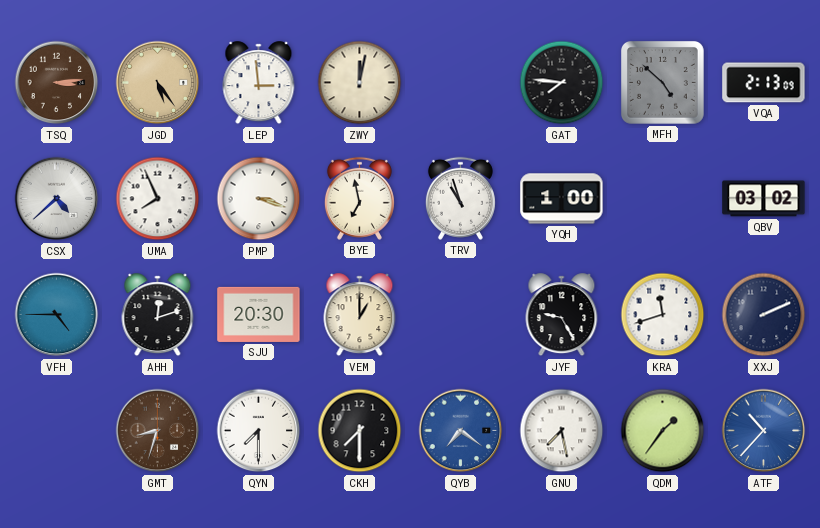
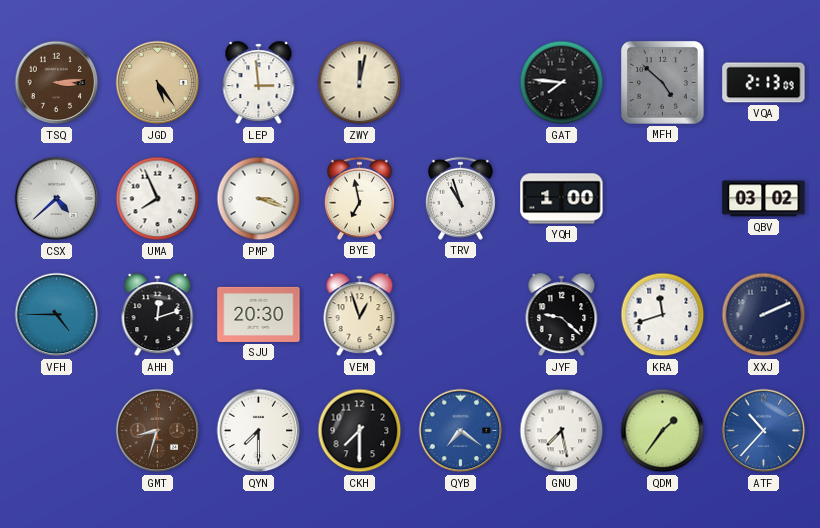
VEM: 1:00 -> 12:57 (360, 315)
JYF: 9:25 -> 9:22 (562, 315)
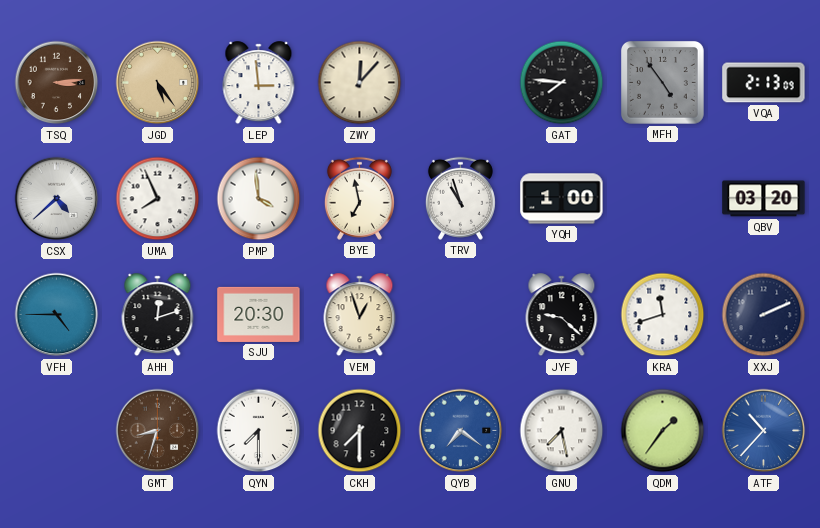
ZWY: 12:02 -> 12:07 (360, 83)
MFH: 4:52 -> 4:54 (662, 82)
PMP: 3:18 -> 3:59 (259, 199)
QBV: 03:02 -> 03:20 (764, 199)
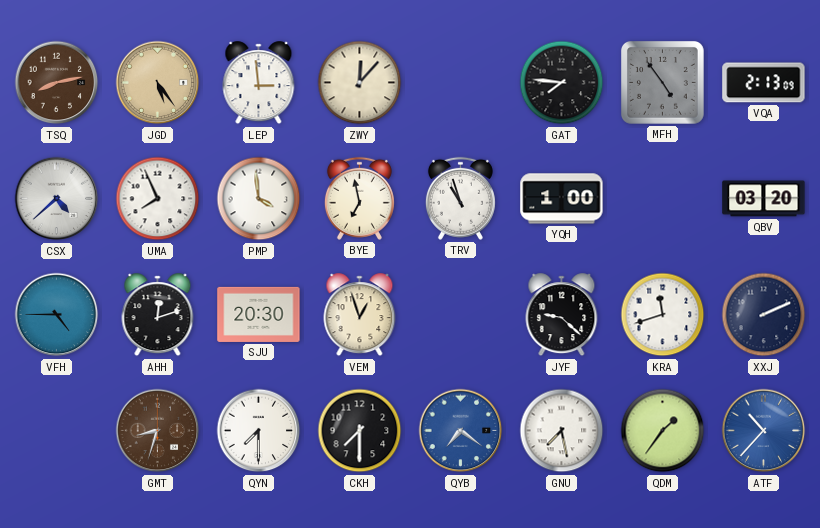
TSQ: 3:14 -> 8:13 (57, 83)
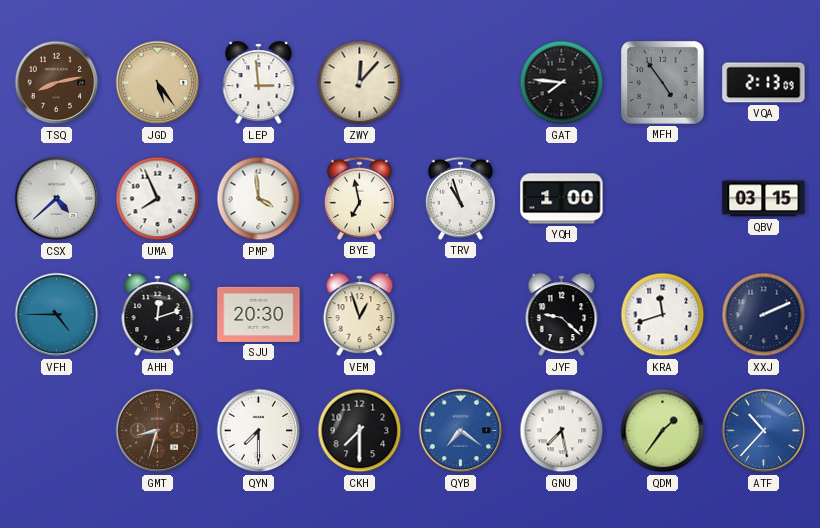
QBV: 03:20 -> 03:15 (764, 199)
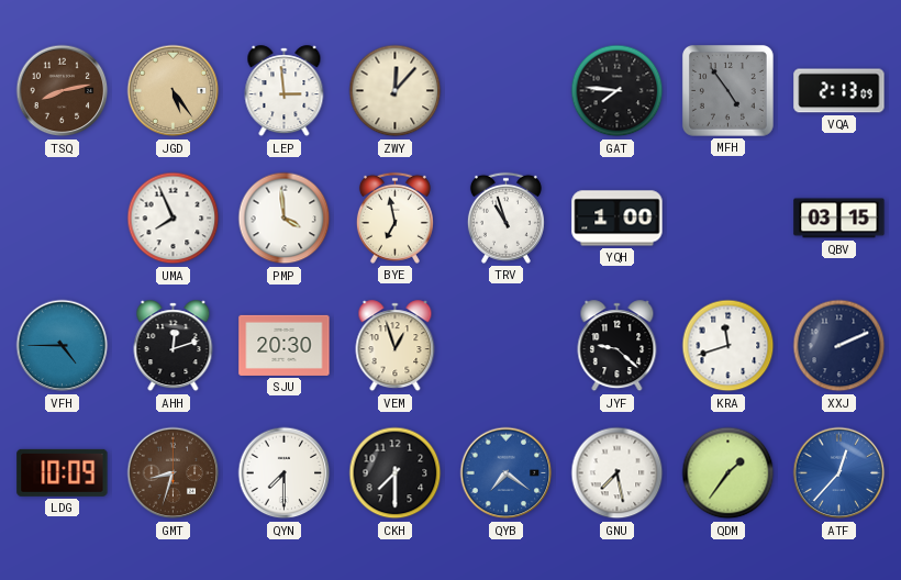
CSX: 4:38 -> none (57, 199)
LDG: none -> 10:09 (63, 472)
ATF: 10:37 -> 12:37 (839, 473)
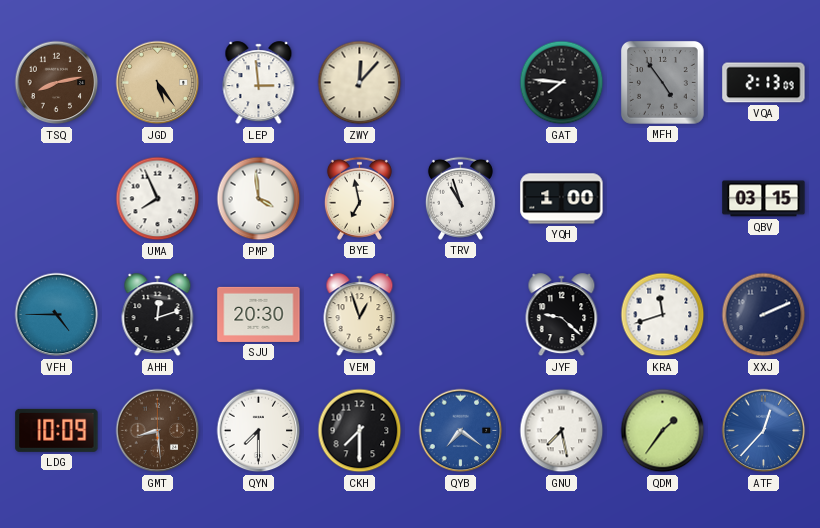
GMT: 8:33 -> 8:29 (158, 431)
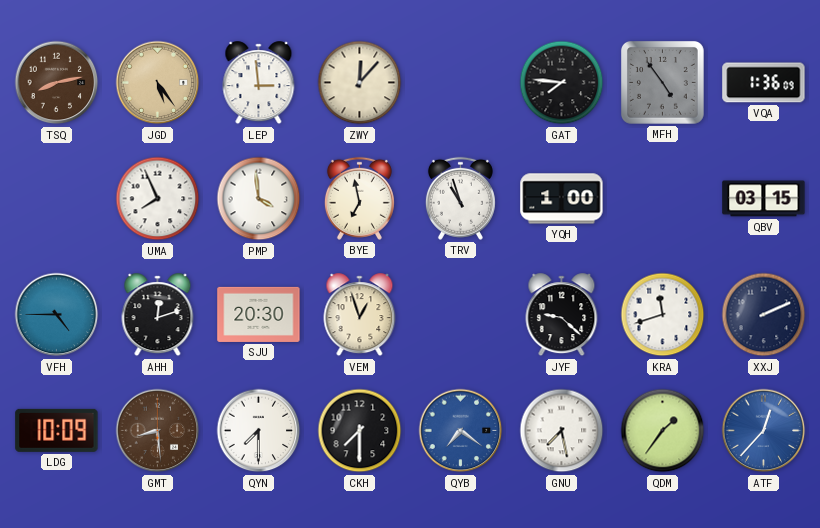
VQA: 2:13 -> 1:36 (764, 83)
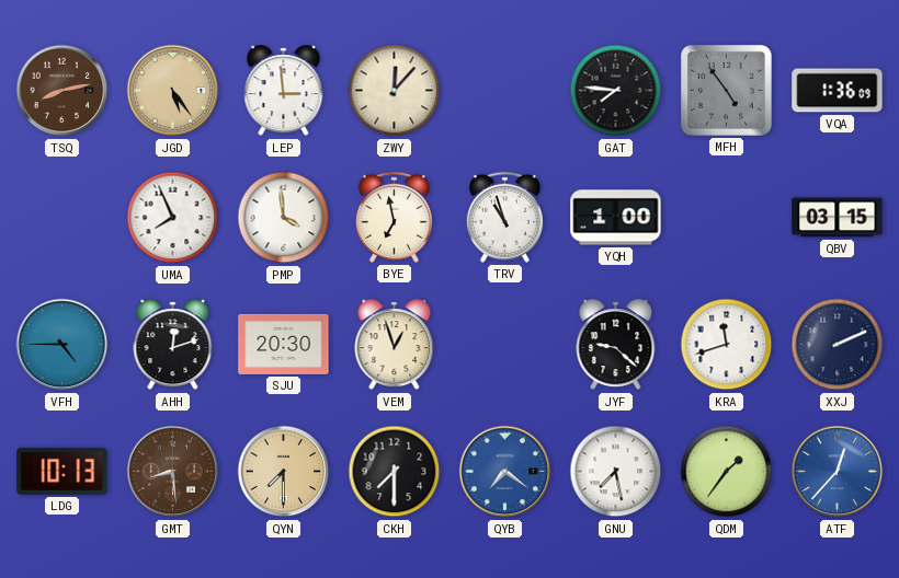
LDG: 10:09 -> 10:13 (62, 471)
QYN dial: white -> champagne (284, 472)
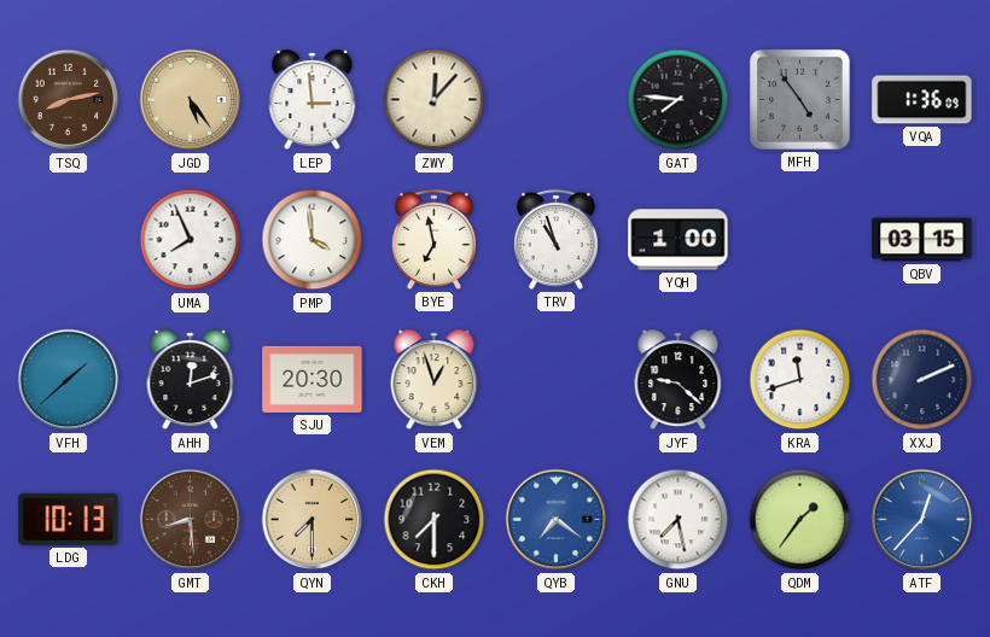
VFH: 4:45 -> 1:38 (69, 380)
